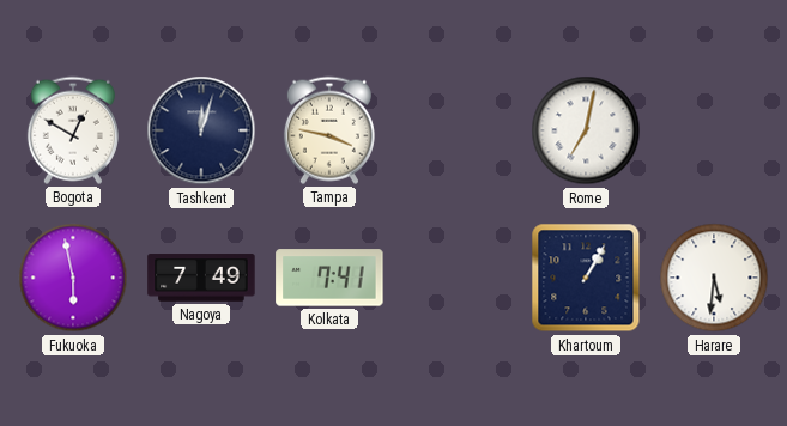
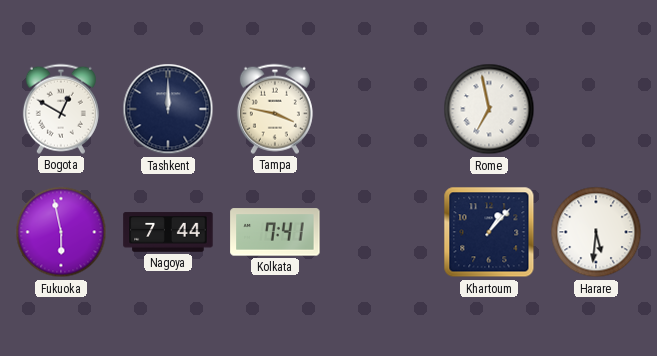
Tashkent: 12:03 -> 12:00 (168, 109)
Rome: 7:02 -> 6:58 (489, 109)
Nagoya: 7:49 -> 7:44 (168, 232)
Khartoum: 1:05 -> 1:07 (489, 232)
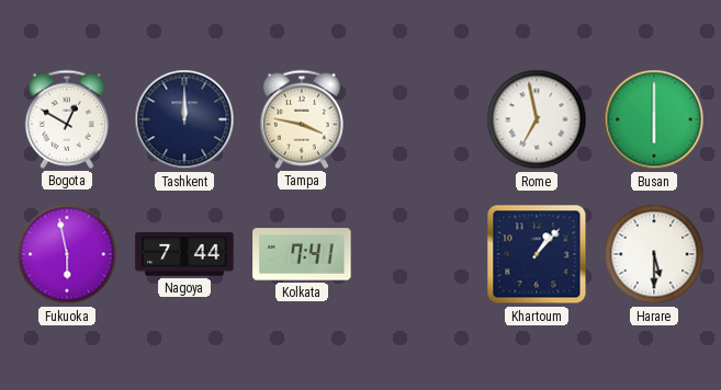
Busan: none -> 6:00 (654, 119)
Harare: 5:31 -> 5:30 (654, 254)
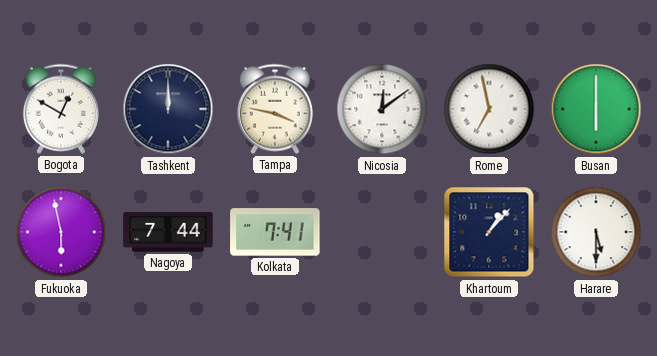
Nicosia: none -> 12:09 (382, 109)
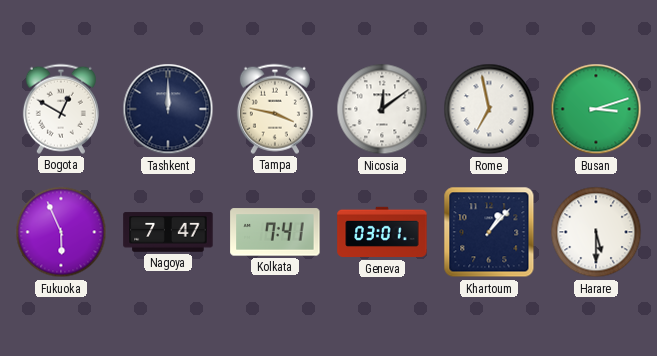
Busan: 6:00 -> 3:12 (596, 109)
Fukuoka: 5:58 -> 5:56 (61, 232)
Nagoya: 7:44 -> 7:47 (168, 232)
Geneva: none -> 03:01 (382, 232)
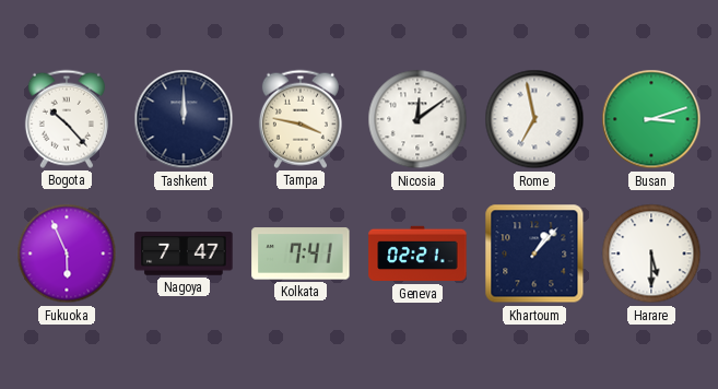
Bogota: 12:50 -> 10:23 (67, 119)
Geneva: 03:01 -> 02:21 (417, 254)
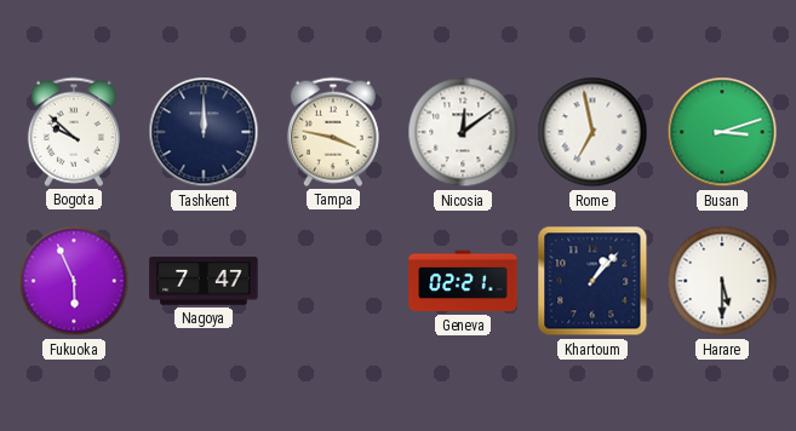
Bogota: 10:23 -> 9:52 (74, 132)
Kolkata: 7:41 -> none (301, 254)
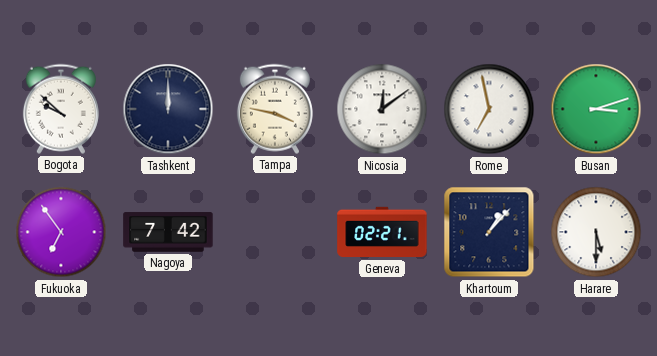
Fukuoka: 5:56 -> 6:54 (61, 232)
Nagoya: 7:47 -> 7:42 (168, 232)
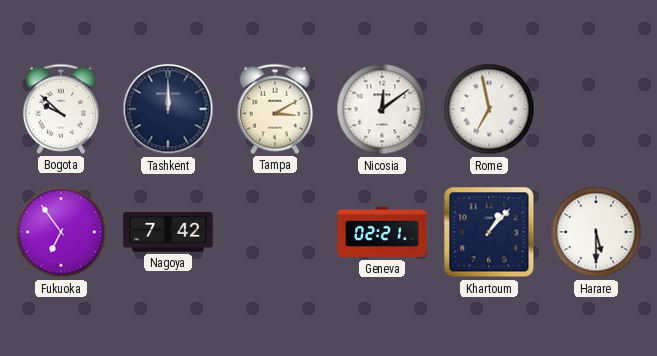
Tampa: 3:47 -> 3:10 (275, 109)
Busan: 3:12 -> none (596, 109)
